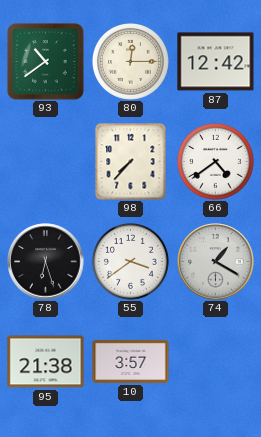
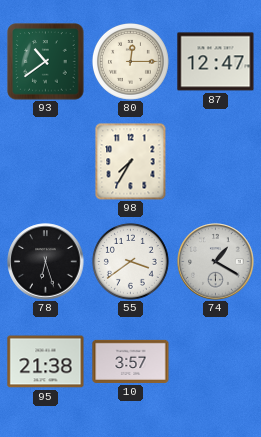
87: 12:42 -> 12:47 (216, 62)
98: 7:37 -> 7:35 (131, 161)
66: 4:39 -> none (215, 161)
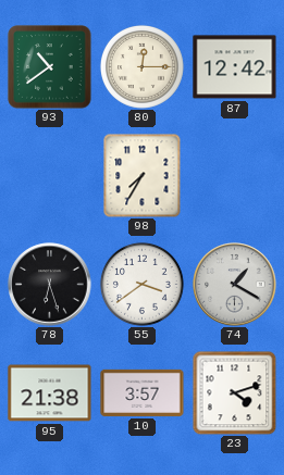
87: 12:47 -> 12:42 (235, 67)
23: none -> 4:12 (234, 392)
